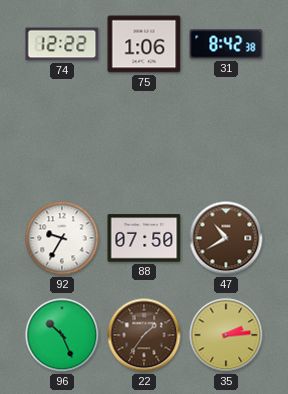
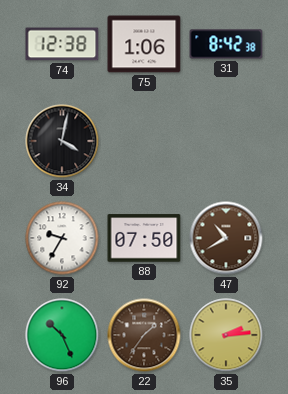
74: 12:22 -> 12:38 (62, 44)
34: none -> 4:02 (62, 141)
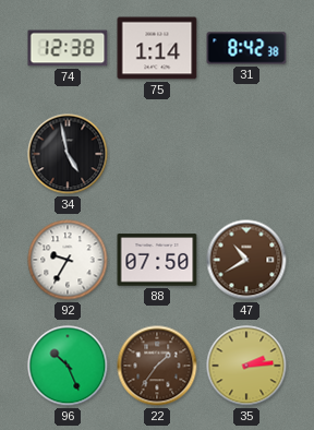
75: 1:06 -> 1:14 (157, 48)
34: 4:02 -> 4:58 (68, 154)
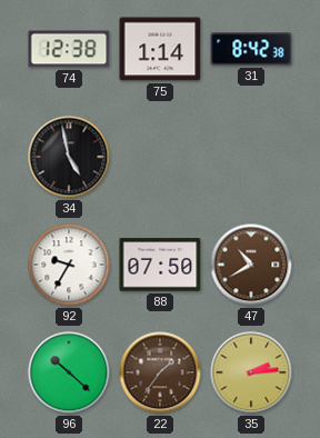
96: 10:26 -> 10:22 (69, 372)
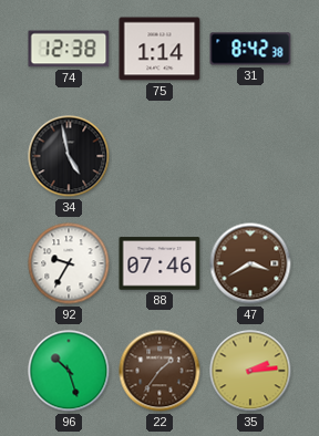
88: 07:50 -> 07:46 (159, 263)
47: 10:40 -> 3:40 (250, 263)
96: 10:22 -> 10:27 (69, 371)
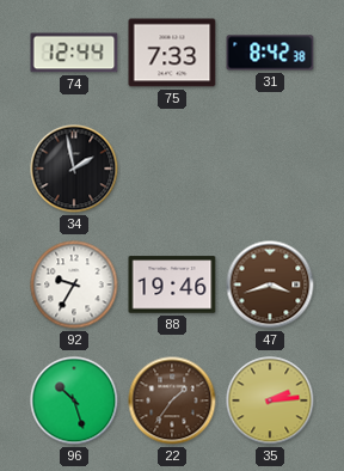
74: 12:38 -> 12:44 (74, 53)
75: 1:14 -> 7:33 (172, 53)
34: 4:58 -> 1:58 (74, 169)
88: 07:46 -> 19:46 (172, 285)
47: 3:40 -> 3:42 (270, 285)
